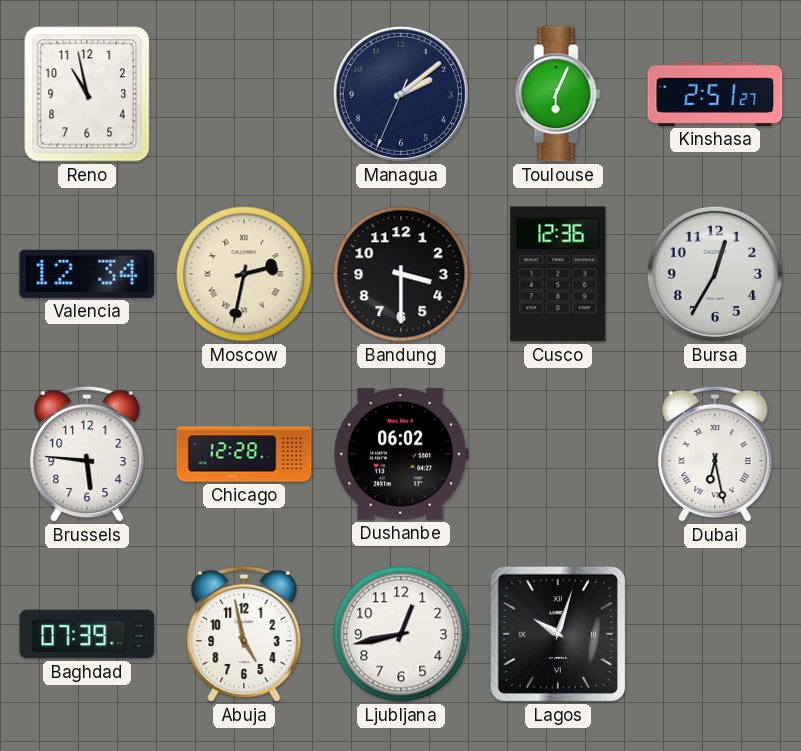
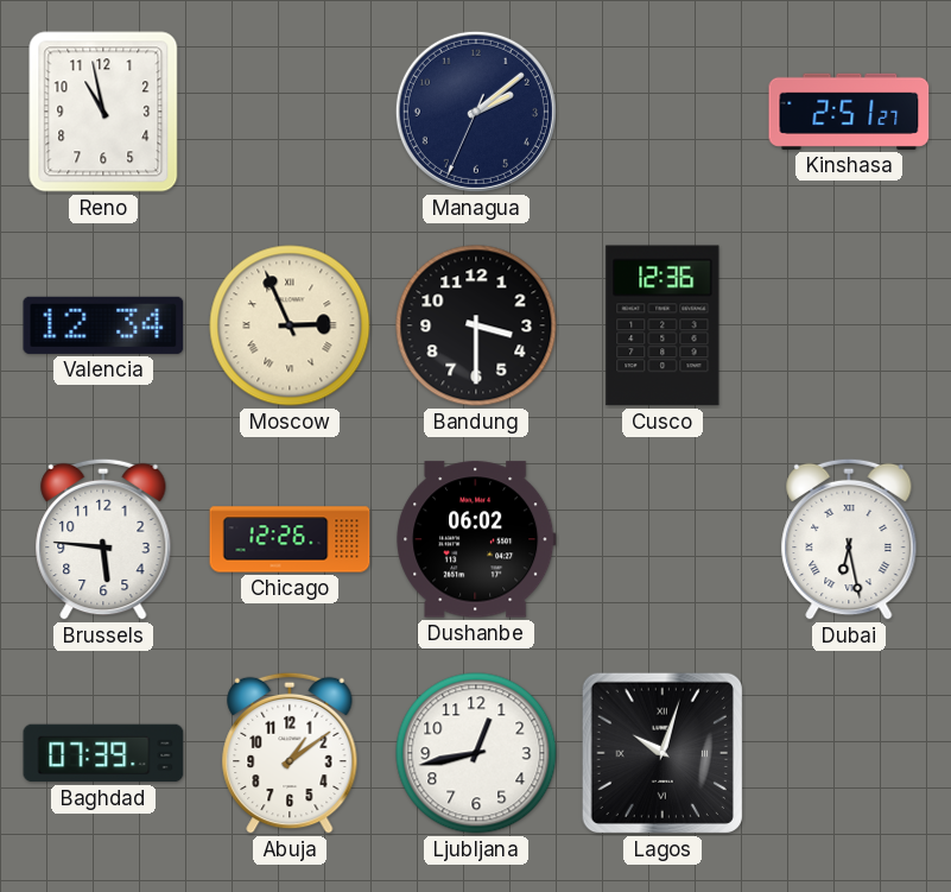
Toulouse: 6:04 -> none (558, 94)
Moscow: 2:32 -> 2:56 (290, 325)
Bursa: 12:35 -> none (715, 274)
Chicago: 12:28 -> 12:26 (290, 539)
Abuja: 4:58 -> 1:09 (290, 753)
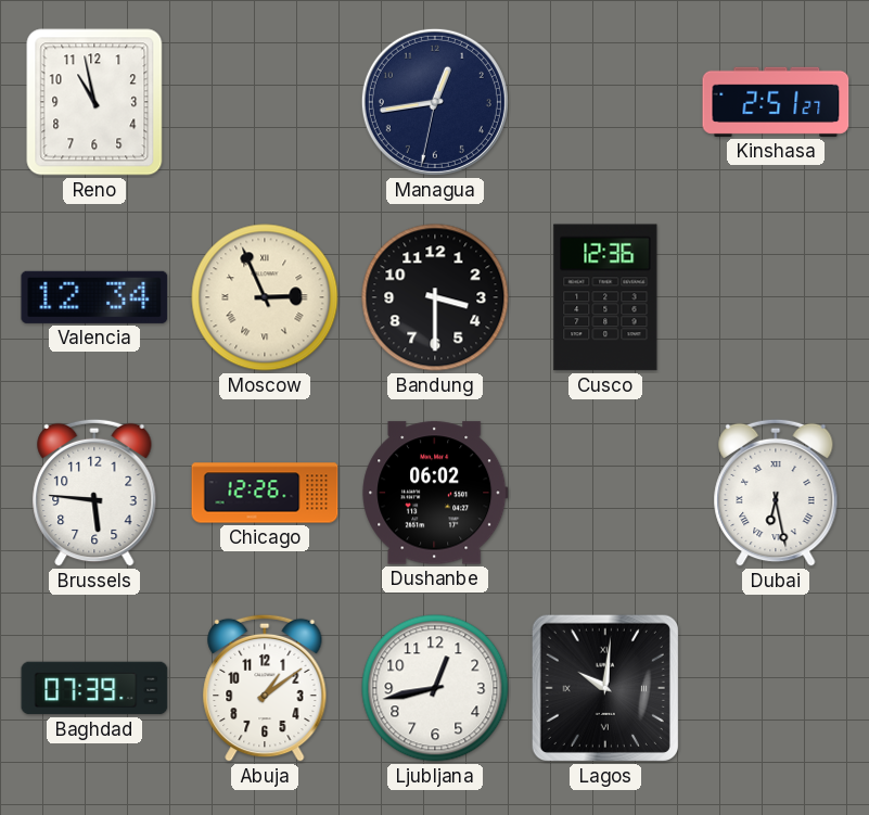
Managua: 2:08 -> 12:43 (435, 102)
Lagos: 10:03 -> 10:01 (605, 688)
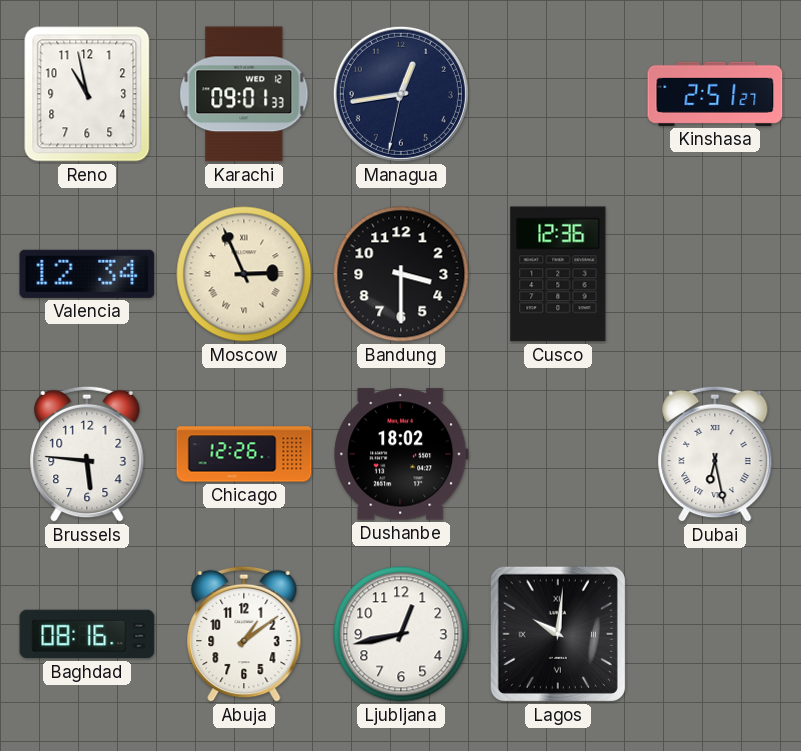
Karachi: none -> 09:01 (244, 94)
Dushanbe: 06:02 -> 18:02 (401, 454)
Baghdad: 07:39 -> 08:16 (87, 634)
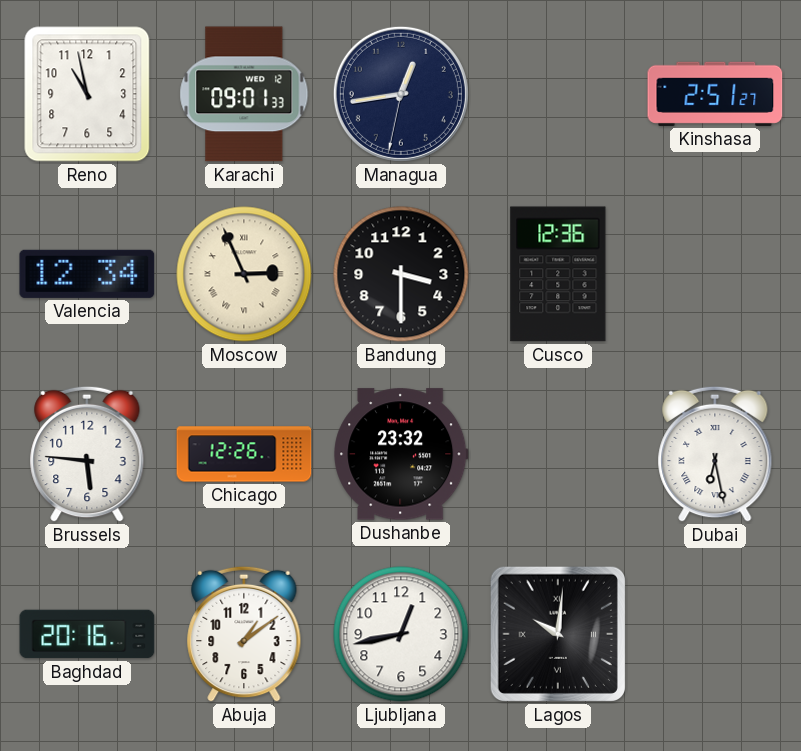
Dushanbe: 18:02 -> 23:32 (401, 454)
Baghdad: 08:16 -> 20:16 (87, 634)
